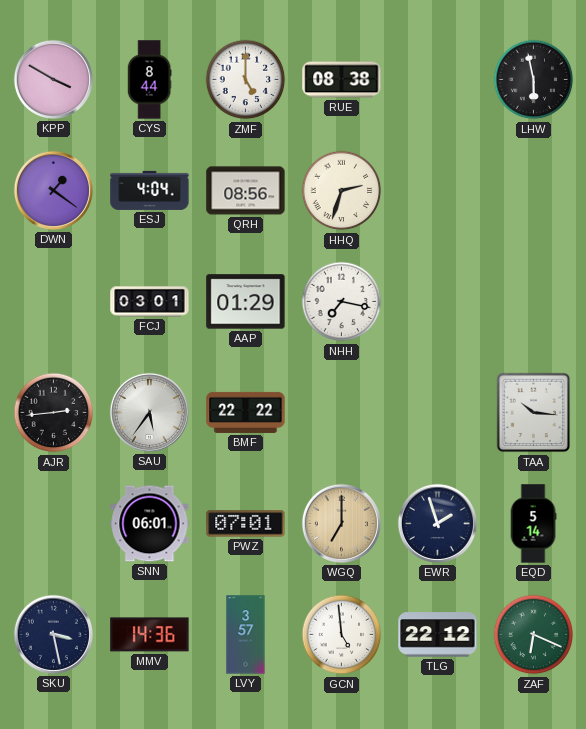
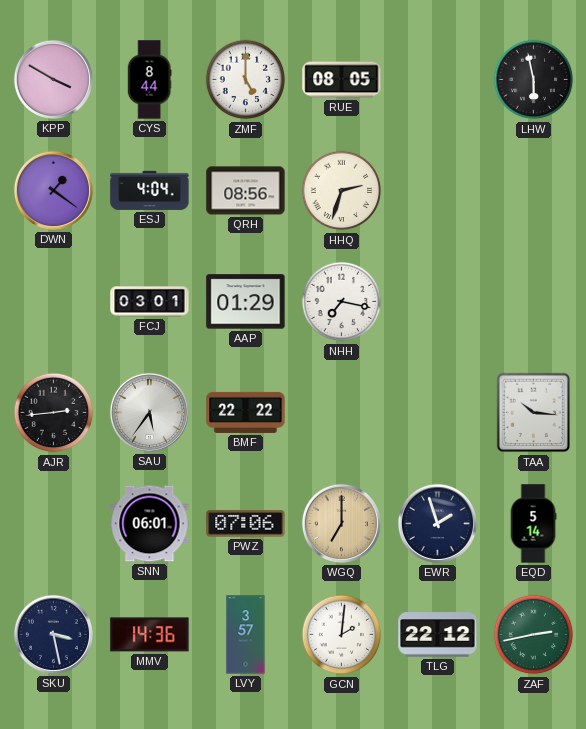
RUE: 08:38 -> 08:05 (342, 80)
PWZ: 07:01 -> 07:06 (246, 524)
GCN: 4:59 -> 2:01 (342, 635)
ZAF: 6:19 -> 2:43 (534, 635)
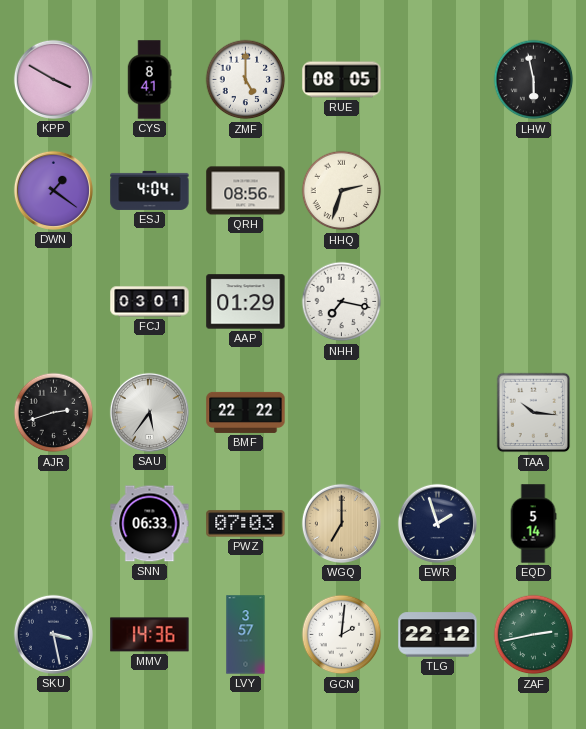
CYS: 8:44 -> 8:41 (149, 80)
AJR: 2:44 -> 2:42 (54, 413)
SNN: 06:01 -> 06:33 (150, 524)
PWZ: 07:06 -> 07:03 (246, 524)
